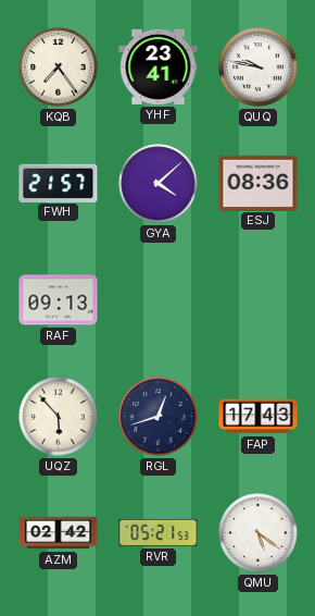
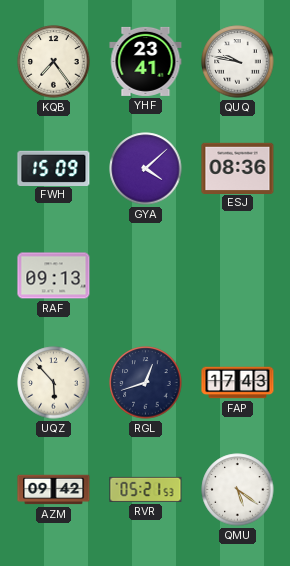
FWH: 21:57 -> 15:09 (54, 168)
AZM: 02:42 -> 09:42 (54, 490)
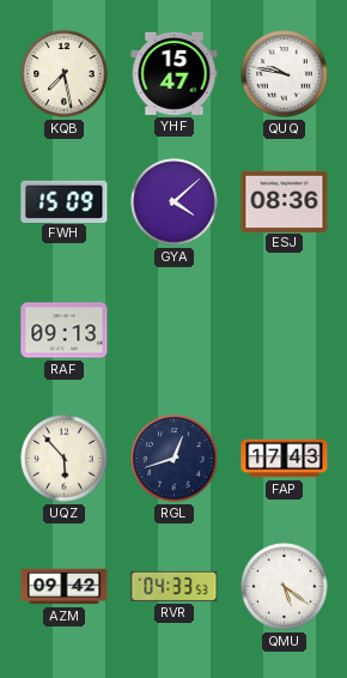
KQB: 7:24 -> 7:28 (65, 74)
YHF: 23:41 -> 15:47 (175, 73)
RVR: 05:21 -> 04:33 (175, 586)
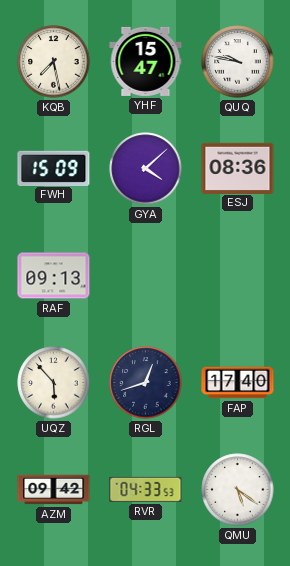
FAP: 17:43 -> 17:40 (238, 383)
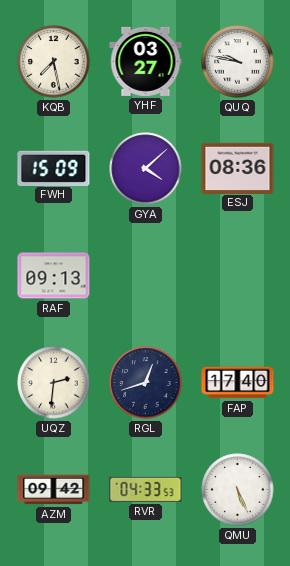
YHF: 15:47 -> 03:27 (146, 61)
UQZ: 5:53 -> 2:31 (54, 383)
QMU: 5:21 -> 5:26 (238, 490)
